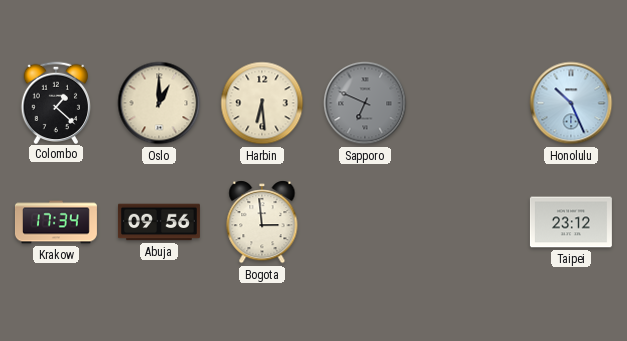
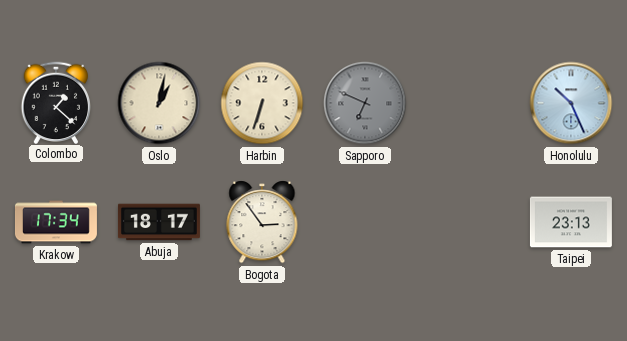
Oslo: 1:00 -> 1:02 (159, 103)
Harbin: 6:29 -> 6:33 (262, 103)
Abuja: 09:56 -> 18:17 (159, 222)
Bogota: 2:59 -> 2:54 (262, 222)
Taipei: 23:12 -> 23:13 (571, 222)
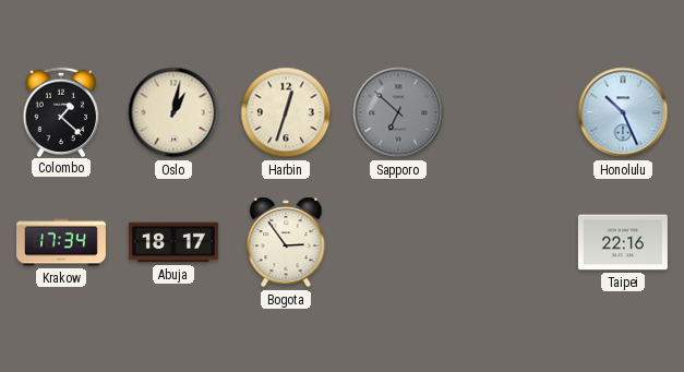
Harbin: 6:33 -> 12:33 (286, 112)
Sapporo: 6:49 -> 6:52 (398, 112)
Taipei: 23:13 -> 22:16 (623, 242)
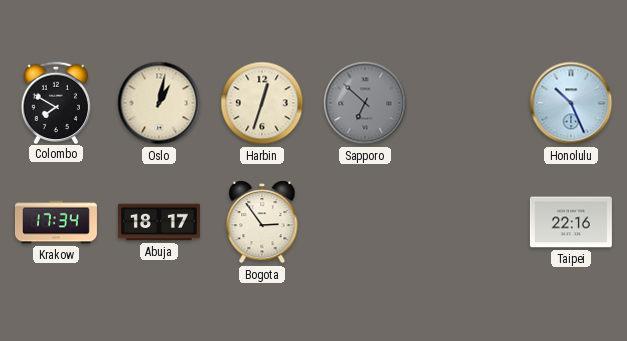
Colombo: 1:22 -> 7:50 (56, 102)
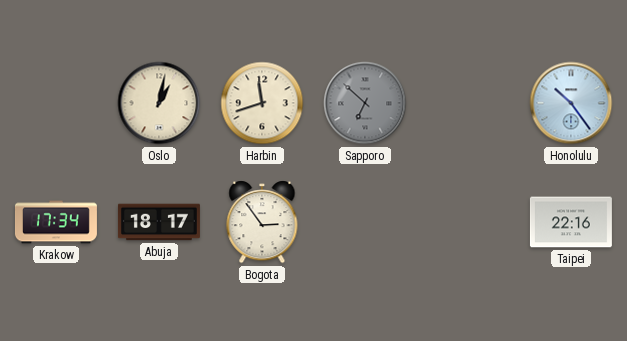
Colombo: 7:50 -> none (56, 102)
Harbin: 12:33 -> 11:42 (262, 103)
Honolulu: 10:26 -> 10:24 (571, 103)
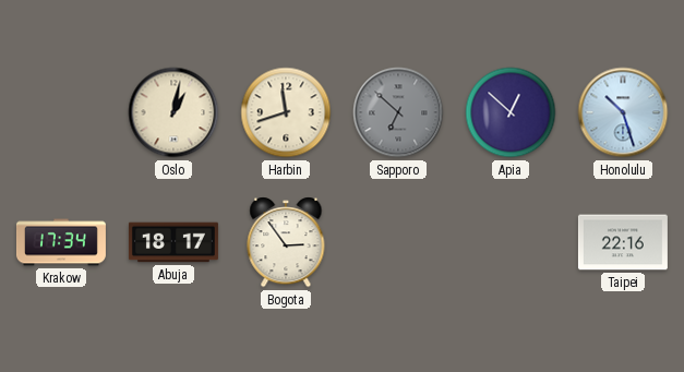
Apia: none -> 12:52 (511, 112)
Honolulu: 10:24 -> 10:27 (623, 112)
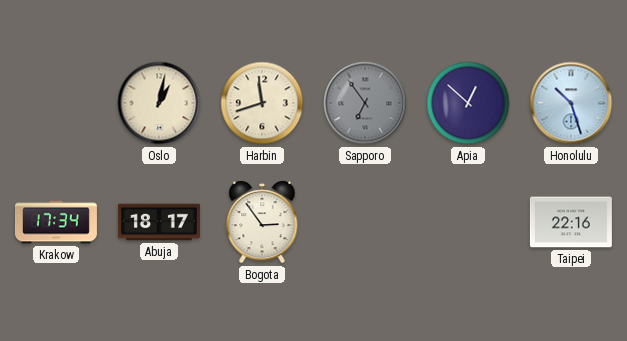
Sapporo: 6:52 -> 6:54 (365, 103)
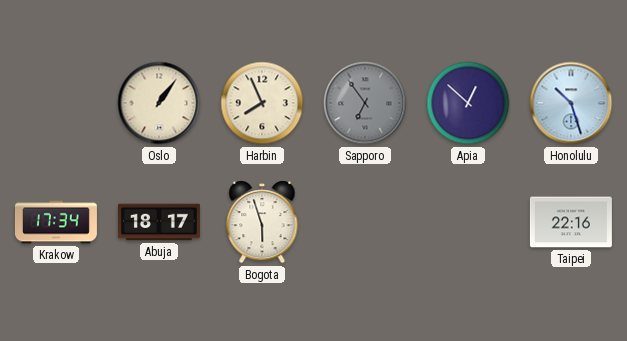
Oslo: 1:02 -> 1:06 (159, 103)
Harbin: 11:42 -> 7:56 (262, 103)
Bogota: 2:54 -> 5:57 (262, 222)
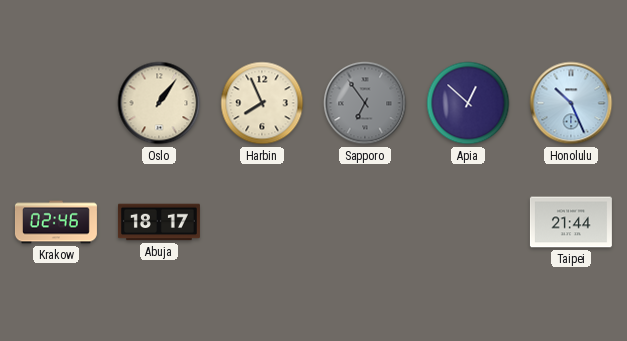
Honolulu: 10:27 -> 10:26 (571, 103)
Krakow: 17:34 -> 02:46 (56, 222)
Bogota: 5:57 -> none (262, 222)
Taipei: 22:16 -> 21:44 (571, 222)
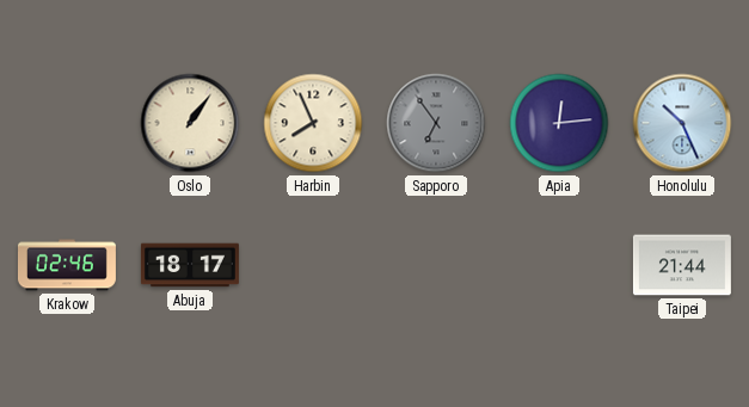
Apia: 12:52 -> 12:14 (559, 123)
